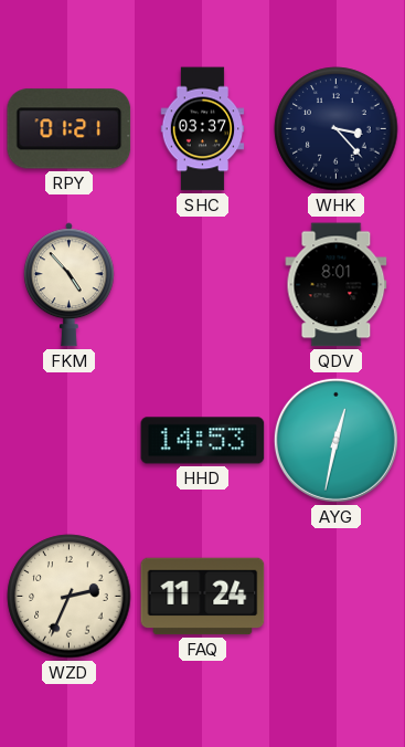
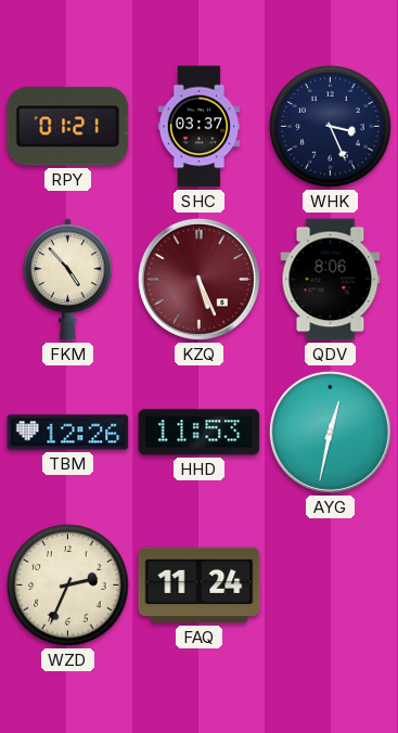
WHK: 3:23 -> 3:26 (331, 127)
KZQ: none -> 5:26 (198, 279)
QDV: 8:01 -> 8:06 (331, 280)
TBM: none -> 12:26 (68, 433)
HHD: 14:53 -> 11:53 (200, 433)
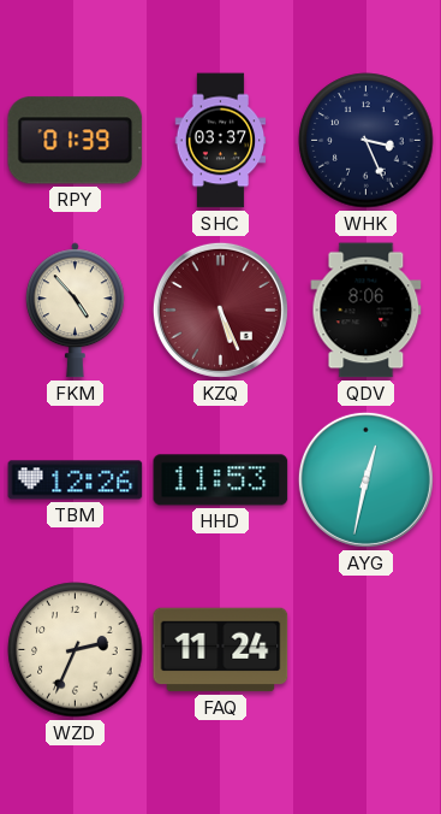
RPY: 01:21 -> 01:39 (76, 141)
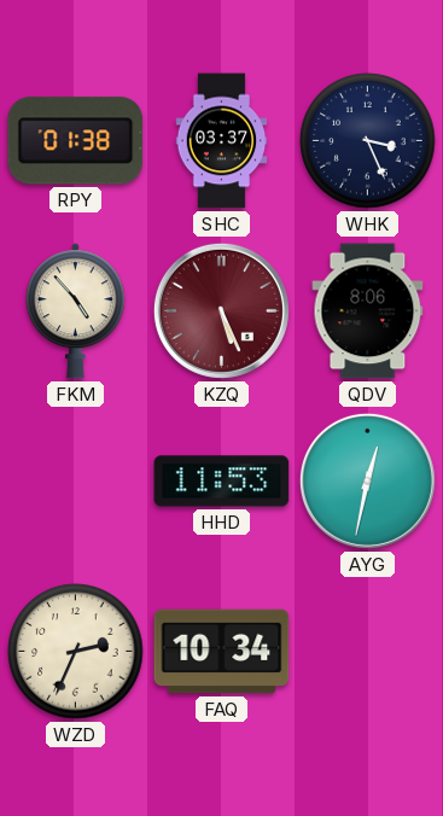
RPY: 01:39 -> 01:38 (76, 141)
TBM: 12:26 -> none (76, 480)
FAQ: 11:24 -> 10:34 (222, 652)
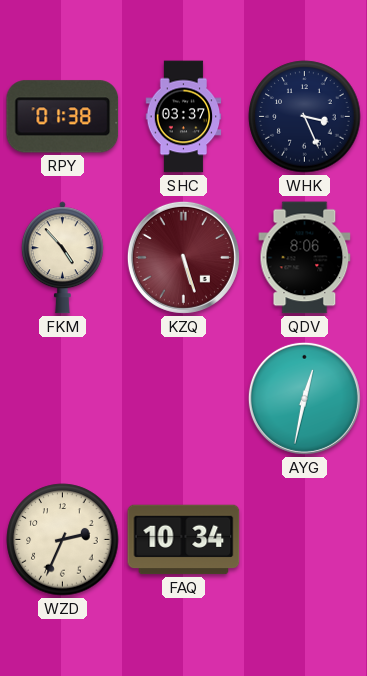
KZQ: 5:26 -> 5:27 (183, 257)
HHD: 11:53 -> none (222, 482)
